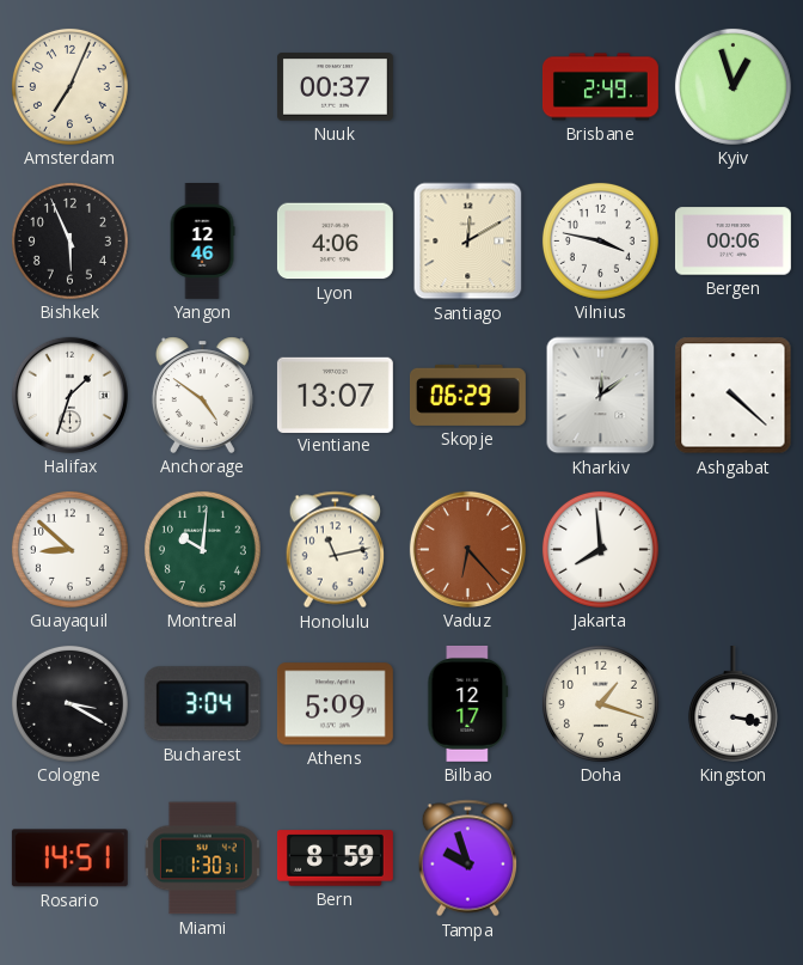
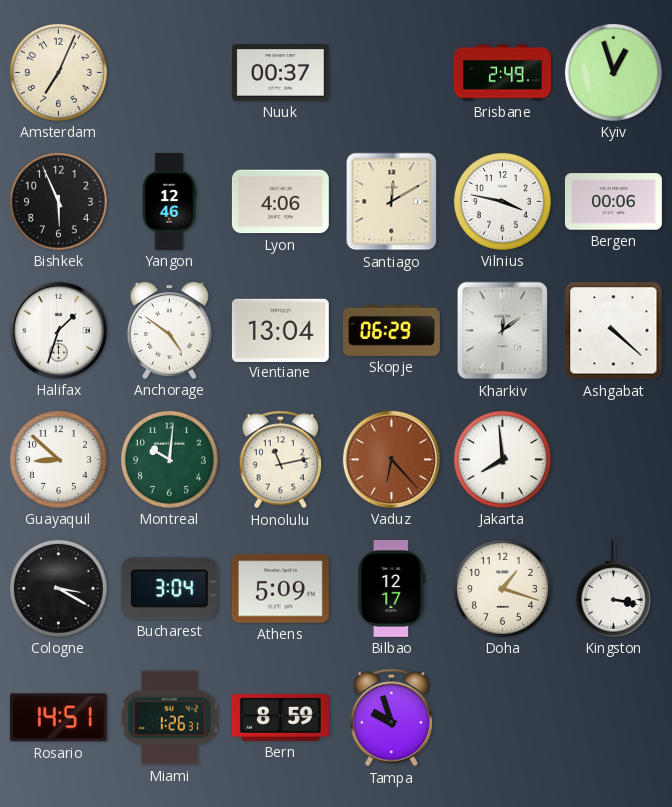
Vientiane: 13:07 -> 13:04 (280, 330)
Miami: 1:30 -> 1:26 (169, 718)
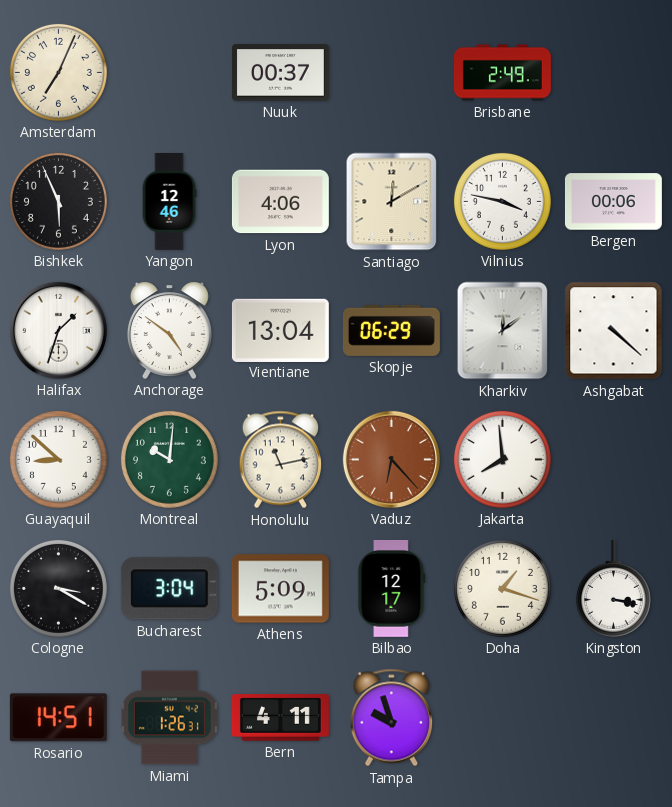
Kyiv: 12:57 -> none (613, 72)
Bern: 8:59 -> 4:11 (280, 718)
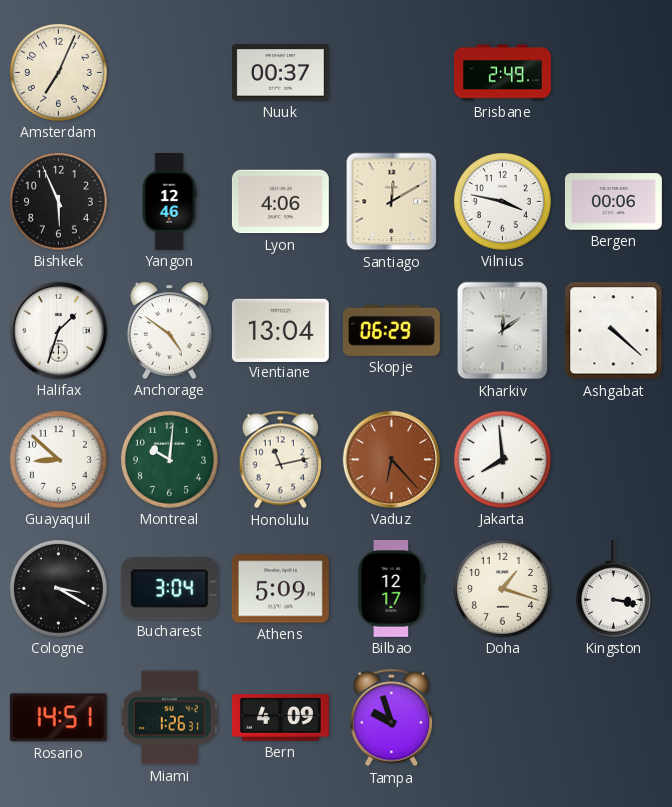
Bern: 4:11 -> 4:09 (280, 718)
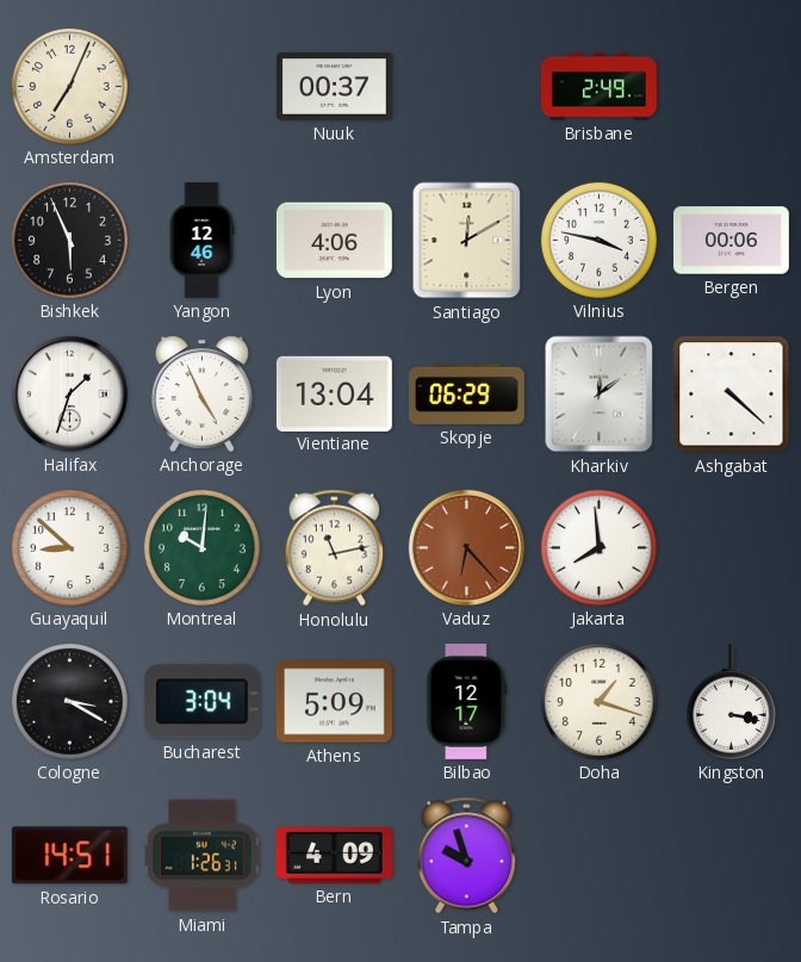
Anchorage: 4:51 -> 4:56 (201, 393)
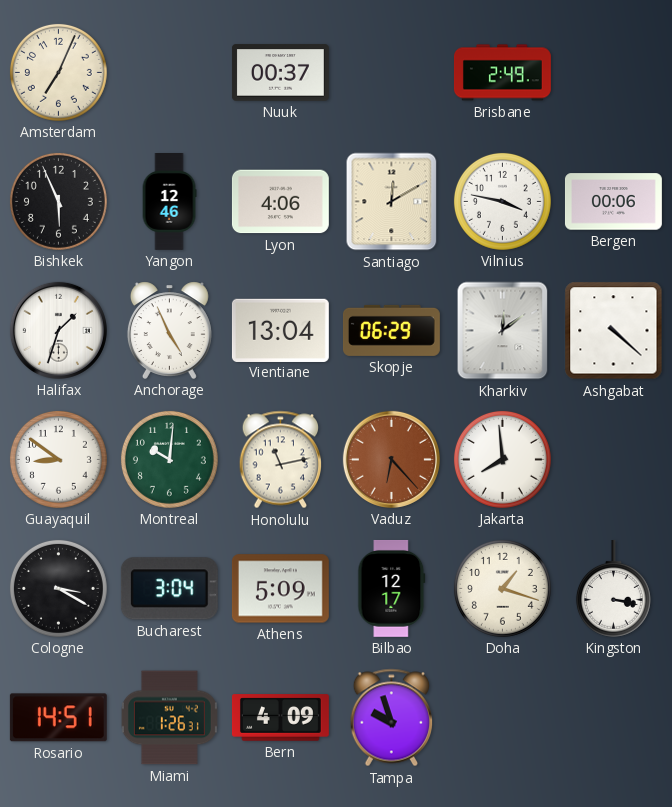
Guayaquil: 8:52 -> 8:51 (58, 459)
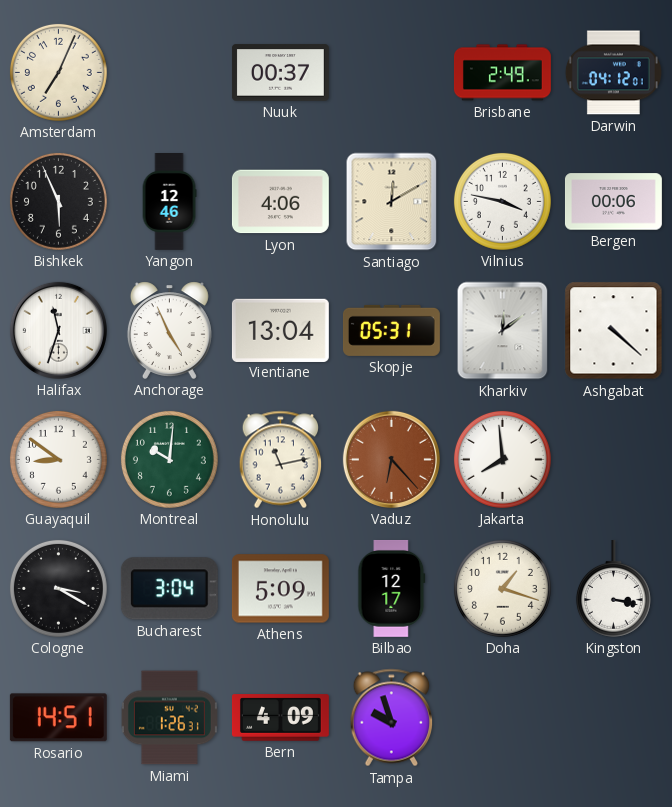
Darwin: none -> 04:12 (613, 73)
Halifax: 1:33 -> 11:33 (58, 330)
Skopje: 06:29 -> 05:31 (391, 330)
